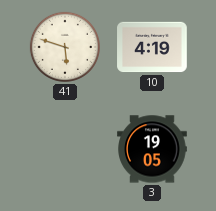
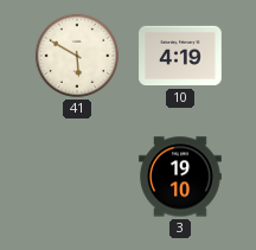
41: 5:48 -> 5:50 (77, 56)
3: 19:05 -> 19:10 (180, 177)
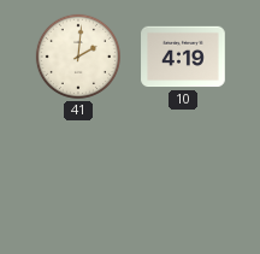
41: 5:50 -> 2:01 (78, 57)
3: 19:10 -> none (180, 177)
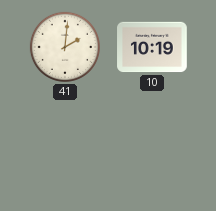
10: 4:19 -> 10:19 (152, 47)
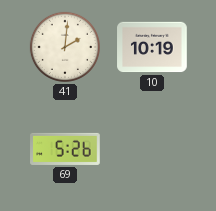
69: none -> 5:26 (65, 149)
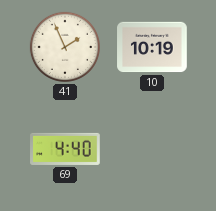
41: 2:01 -> 1:56 (65, 47)
69: 5:26 -> 4:40 (65, 149)
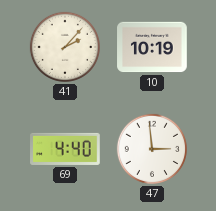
41: 1:56 -> 2:07 (65, 47)
47: none -> 2:59 (152, 149)
